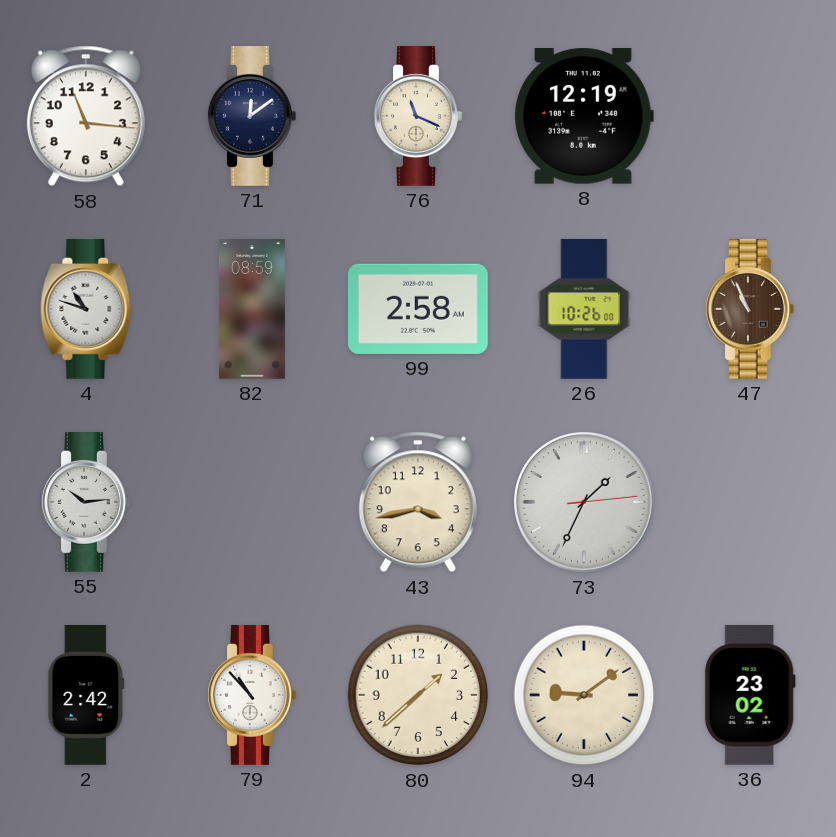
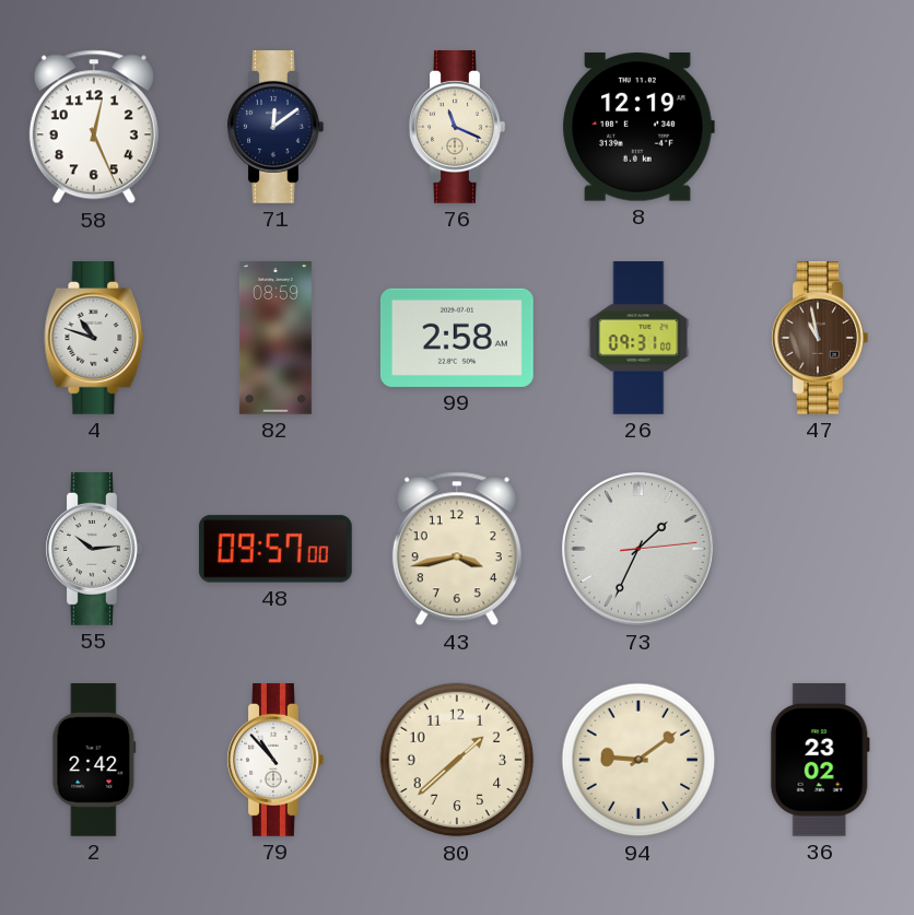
58: 11:16 -> 12:26 (94, 127)
26: 10:26 -> 09:31 (638, 338)
47: 10:56 -> 10:58 (820, 339)
48: none -> 09:57 (276, 549)
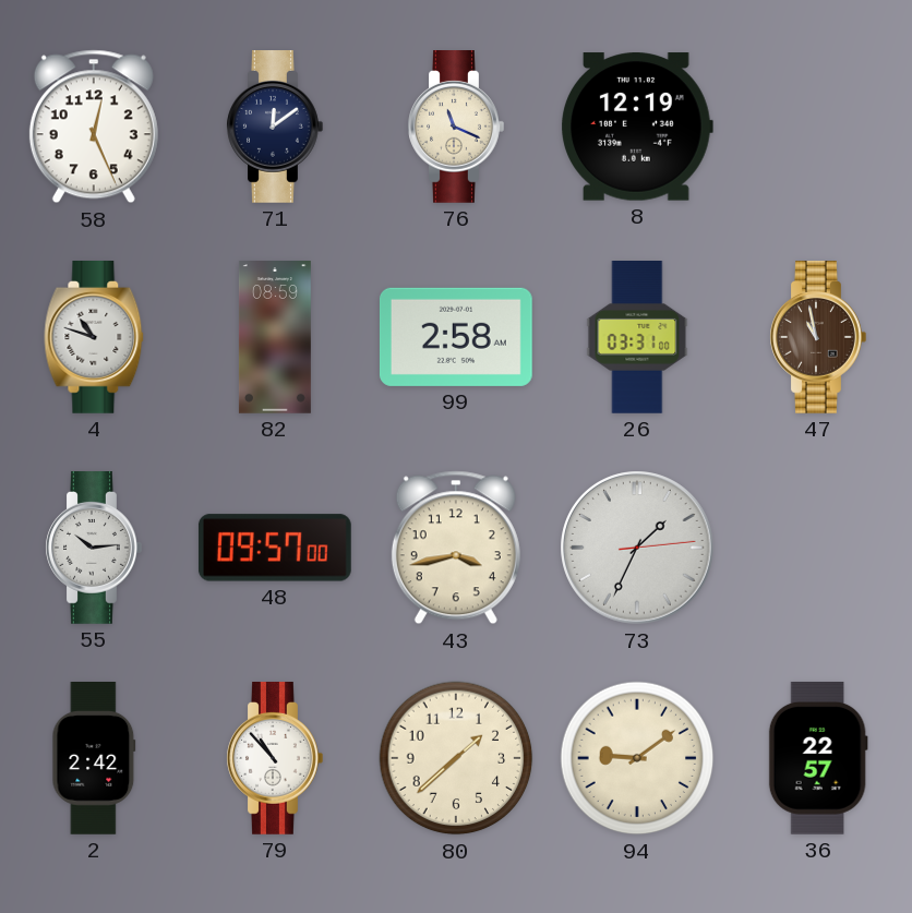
26: 09:31 -> 03:31 (637, 337)
36: 23:02 -> 22:57 (818, 758)
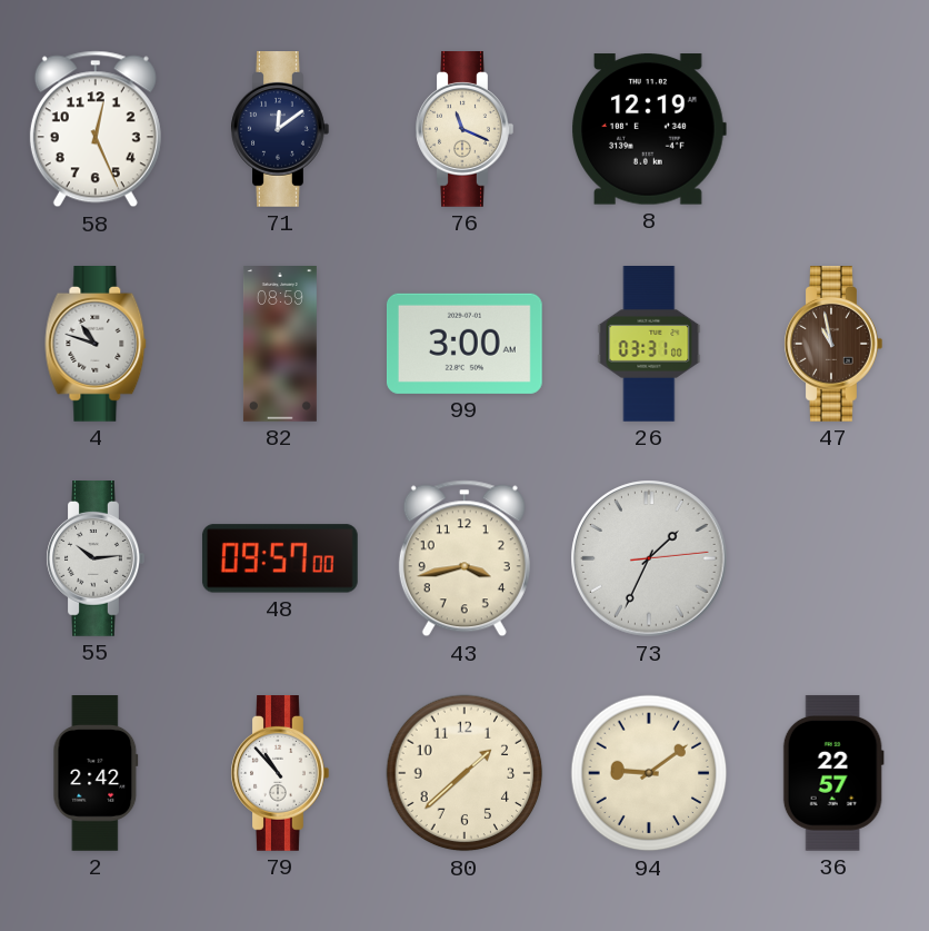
99: 2:58 -> 3:00 (464, 344)
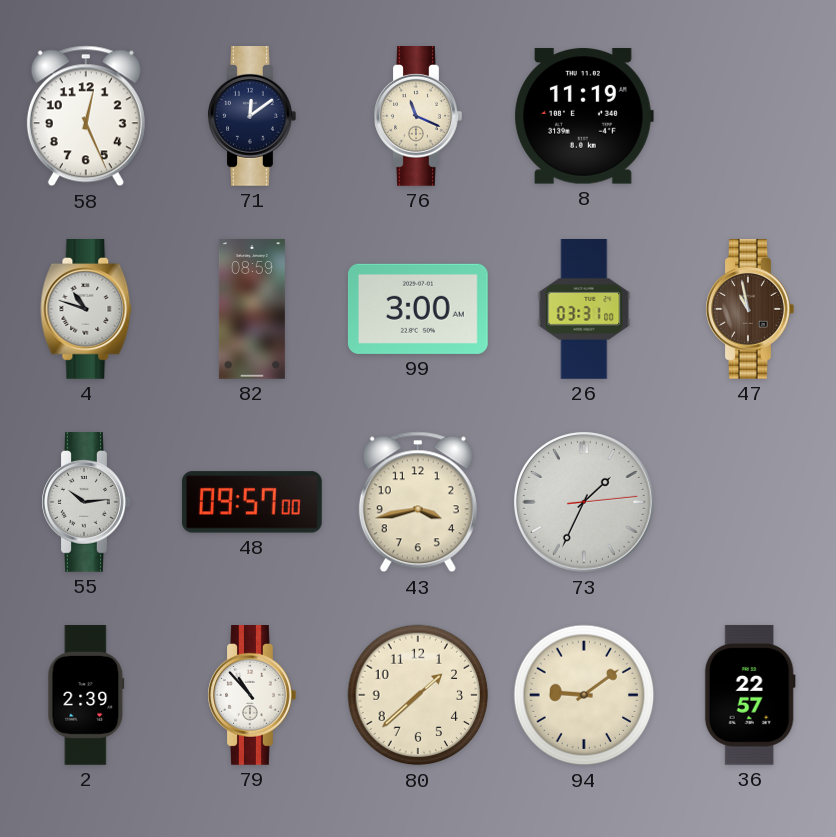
8: 12:19 -> 11:19 (584, 116)
2: 2:42 -> 2:39 (86, 696)
